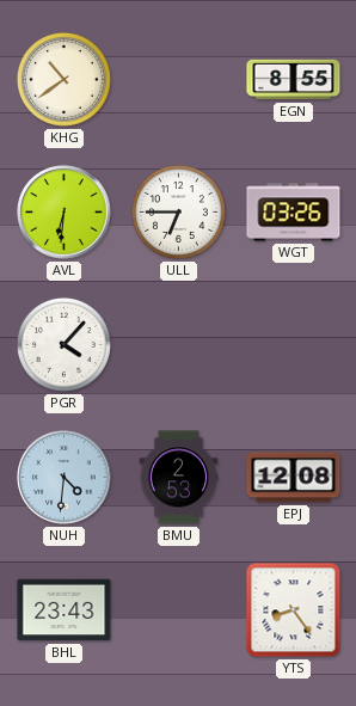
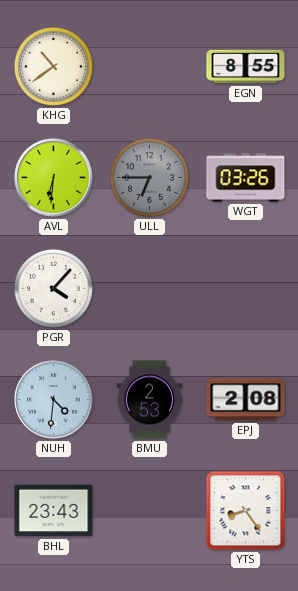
ULL dial: white -> grey (149, 177)
EPJ: 12:08 -> 2:08 (246, 400)
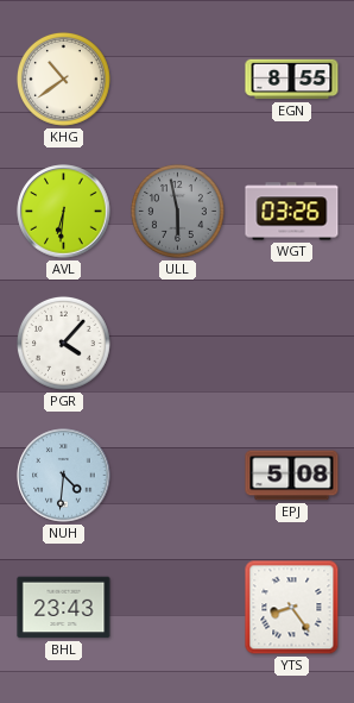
ULL: 6:45 -> 5:58 (177, 211)
BMU: 2:53 -> none (150, 400)
EPJ: 2:08 -> 5:08 (292, 476)
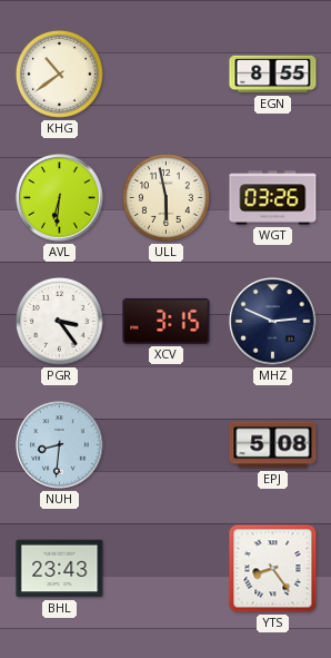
ULL dial: grey -> cream (165, 197)
PGR: 4:07 -> 3:24 (59, 321)
XCV: none -> 3:15 (167, 321)
MHZ: none -> 2:49 (273, 322)
NUH: 4:31 -> 8:31 (60, 445)
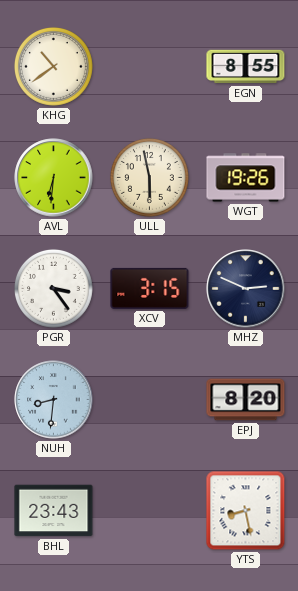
WGT: 03:26 -> 19:26 (246, 178)
EPJ: 5:08 -> 8:20 (246, 400)
YTS: 8:24 -> 8:28 (246, 511)
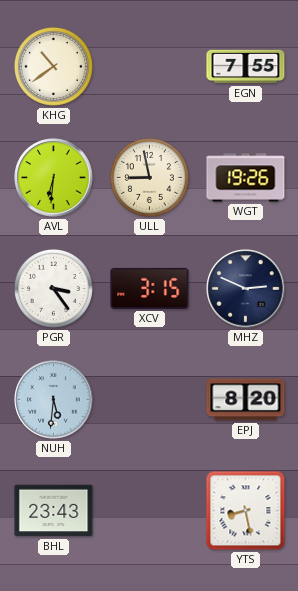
EGN: 8:55 -> 7:55 (246, 67)
ULL: 5:58 -> 8:58 (149, 177)
NUH: 8:31 -> 5:31 (54, 400)
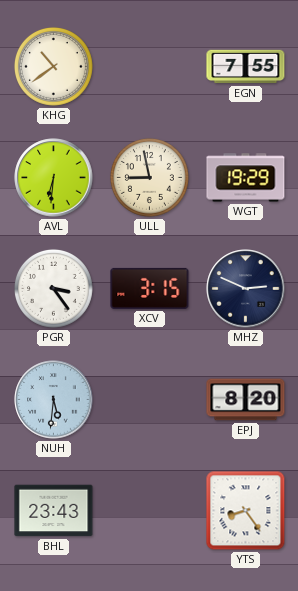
WGT: 19:26 -> 19:29 (246, 178)
YTS: 8:28 -> 8:24 (246, 511)
